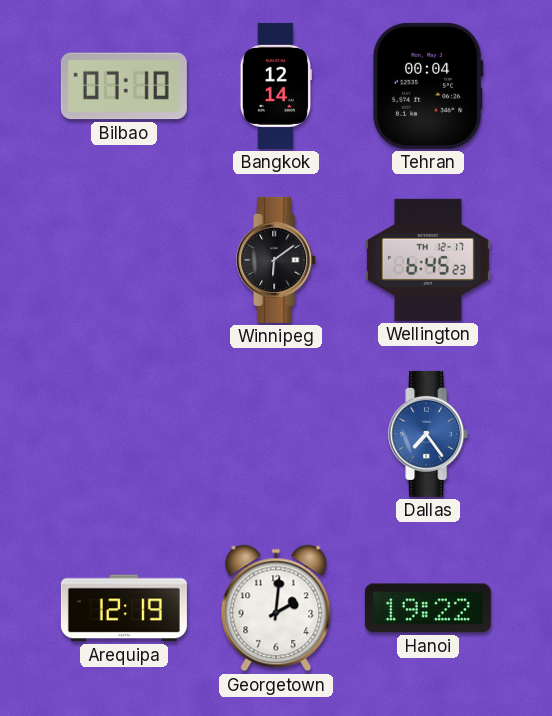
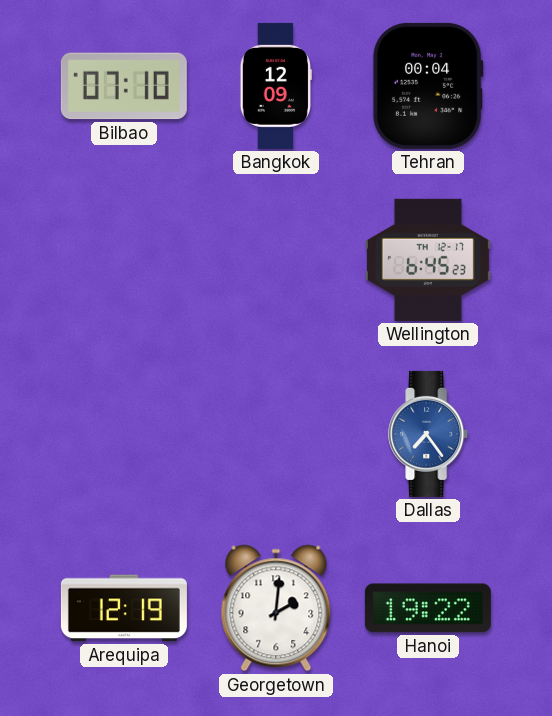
Bangkok: 12:14 -> 12:09 (276, 86)
Winnipeg: 6:09 -> none (277, 260)
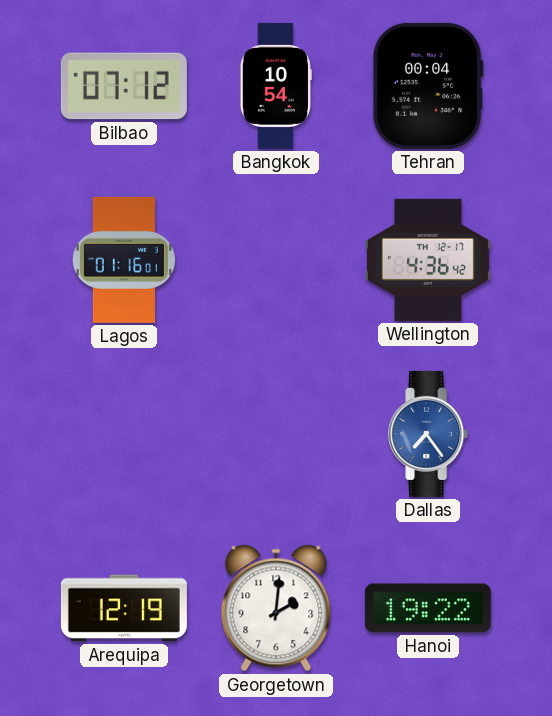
Bilbao: 07:10 -> 07:12 (124, 86)
Bangkok: 12:09 -> 10:54 (276, 86)
Lagos: none -> 01:16 (124, 260)
Wellington: 6:45 -> 4:36 (428, 260)
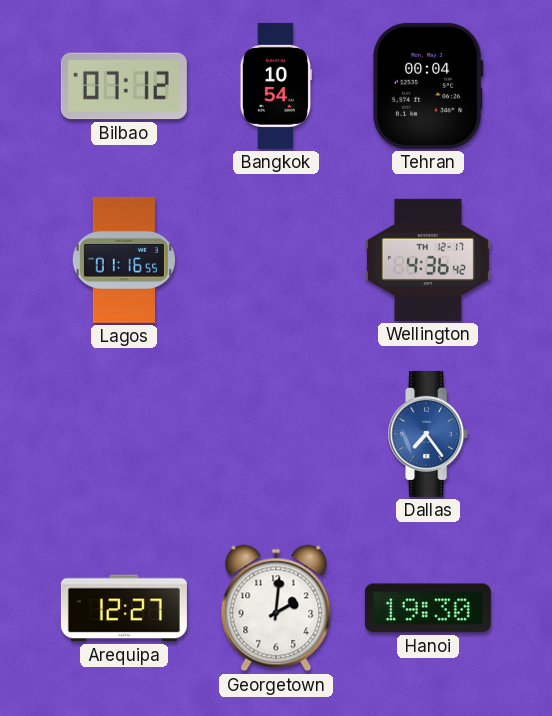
Lagos: 01:16:01 -> 01:16:55 (124, 260)
Arequipa: 12:19 -> 12:27 (124, 608)
Hanoi: 19:22 -> 19:30 (428, 608)
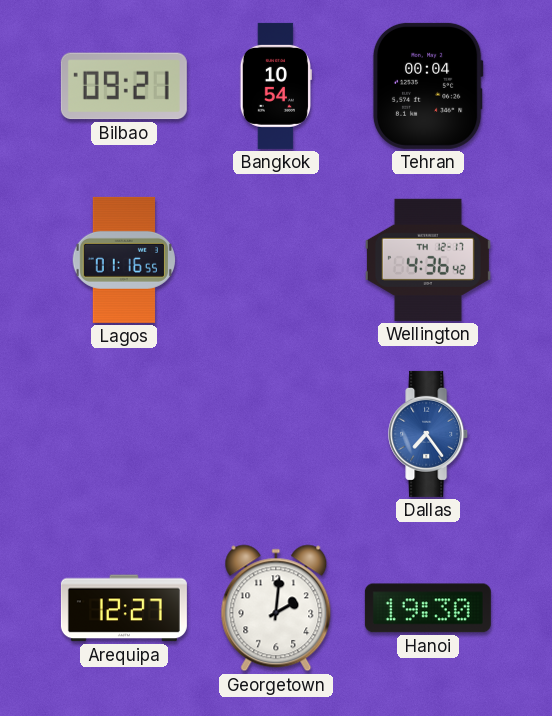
Bilbao: 07:12 -> 09:21 (124, 86)
